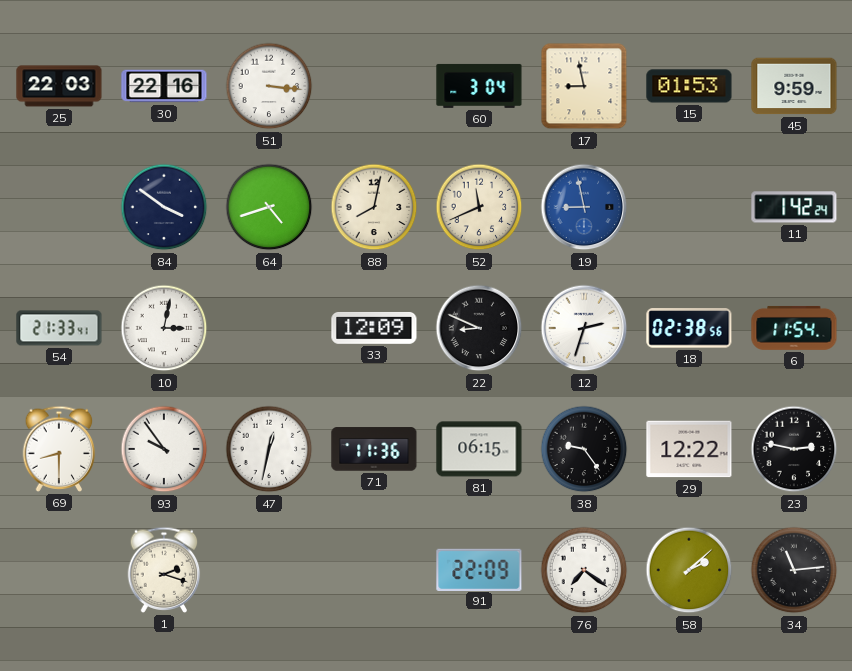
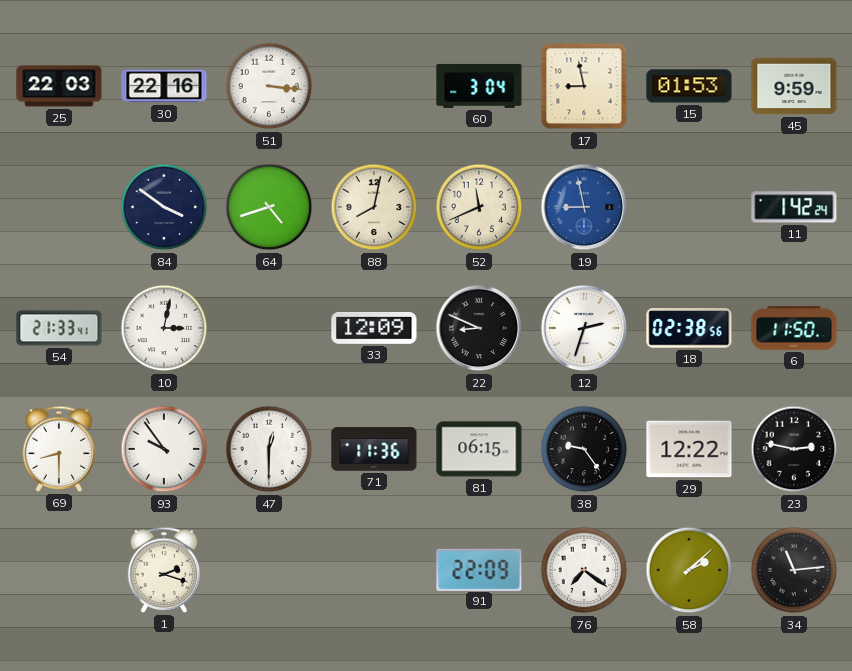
6: 11:54 -> 11:50 (794, 328)
47: 12:32 -> 12:30 (269, 449)
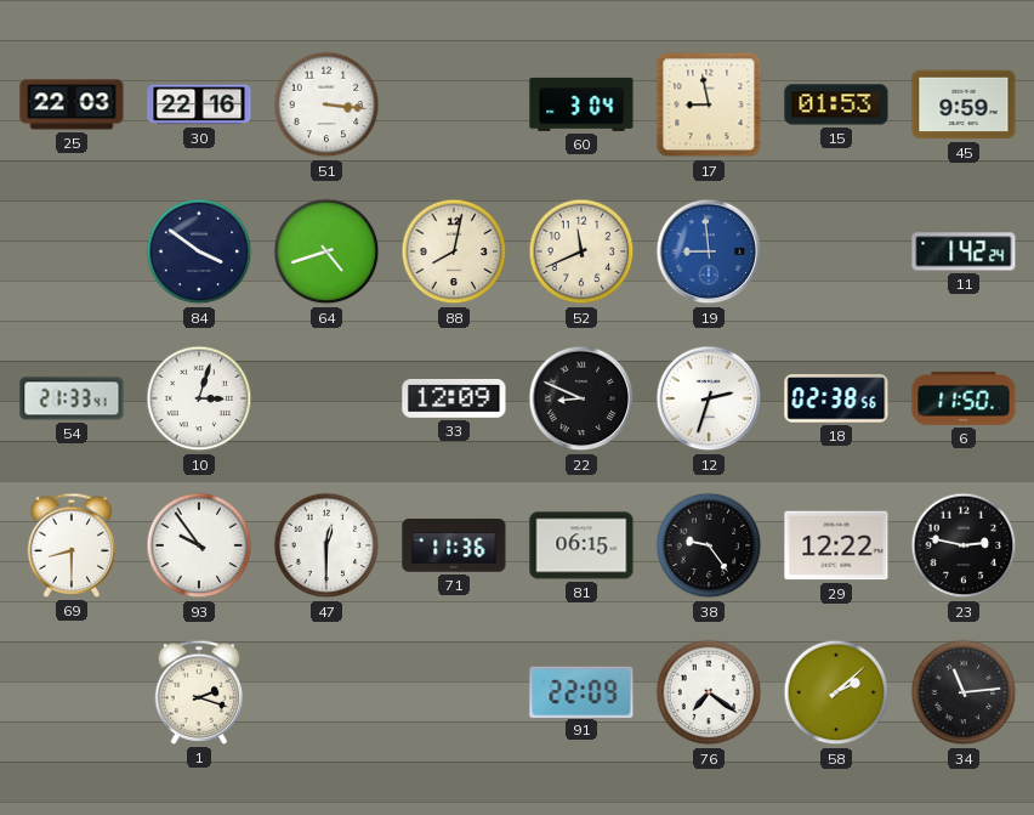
19: 8:58 -> 8:59 (709, 251)
10: 3:02 -> 3:03 (199, 398)
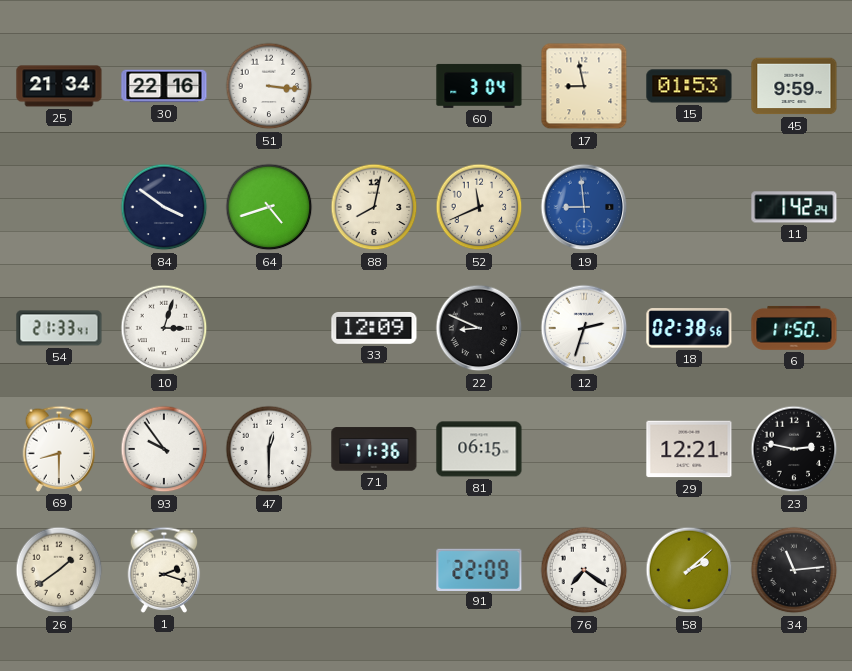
25: 22:03 -> 21:34 (59, 86)
38: 9:24 -> none (709, 545)
29: 12:22 -> 12:21 (689, 449)
26: none -> 1:39 (59, 570)
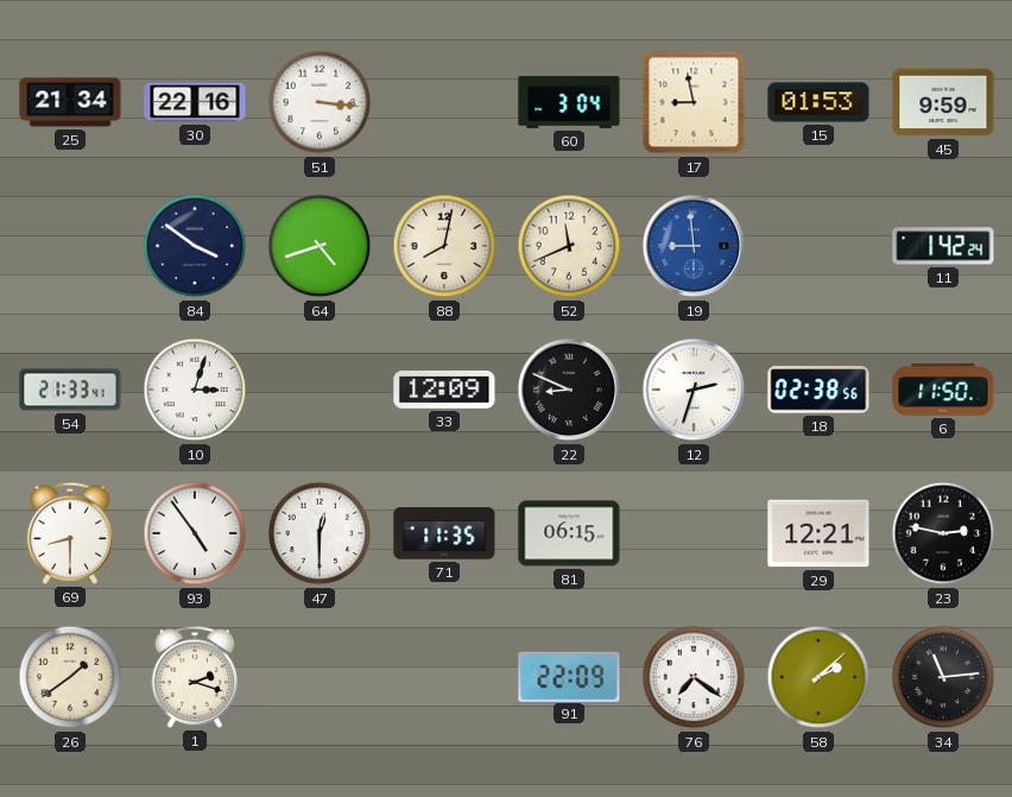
93: 9:54 -> 4:54 (195, 533)
71: 11:36 -> 11:35 (444, 533)
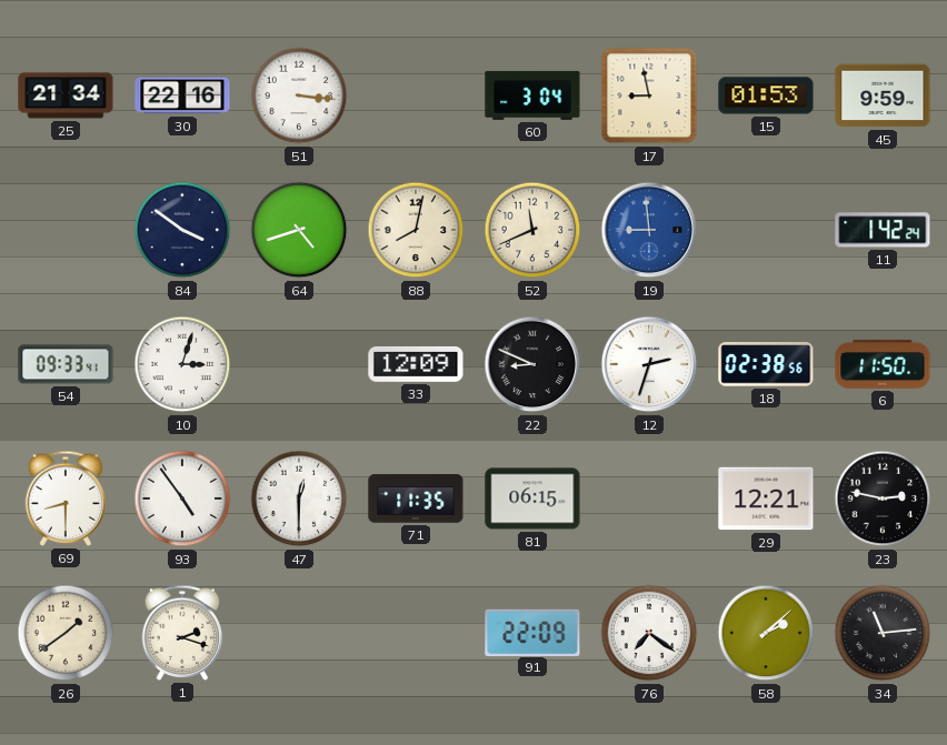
54: 21:33 -> 09:33 (66, 364)
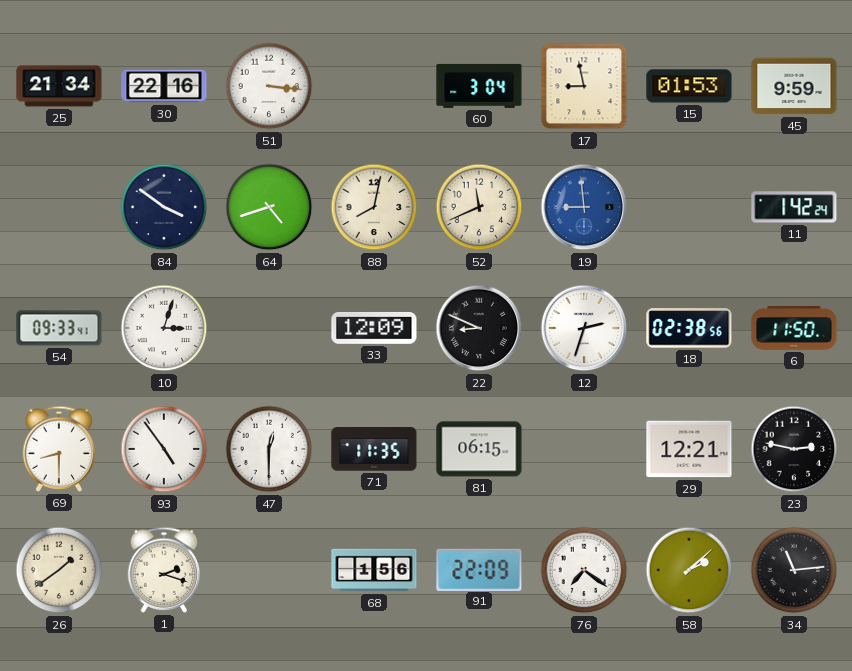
68: none -> 1:56 (374, 570)
